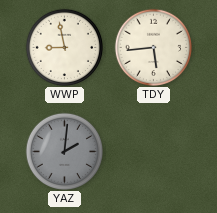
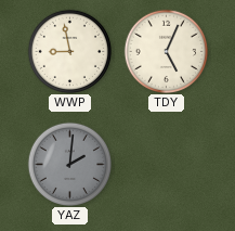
TDY: 5:44 -> 5:04 (166, 51)
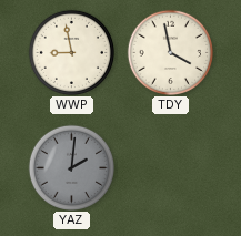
TDY: 5:04 -> 3:58 (170, 52)
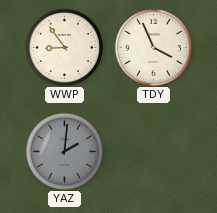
WWP: 8:58 -> 8:54 (64, 47)
TDY: 3:58 -> 3:56 (153, 47)
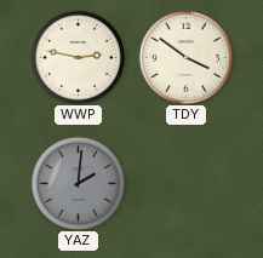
WWP: 8:54 -> 2:47 (78, 57)
TDY: 3:56 -> 3:51 (185, 57)
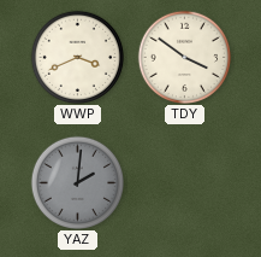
WWP: 2:47 -> 3:41 (77, 57)
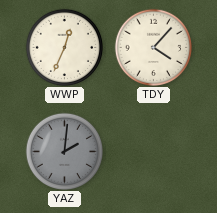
WWP: 3:41 -> 12:34 (64, 47)
TDY: 3:51 -> 4:07 (153, 47)
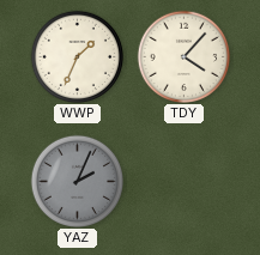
WWP: 12:34 -> 1:34 (77, 56)
YAZ: 2:01 -> 2:04 (77, 181)
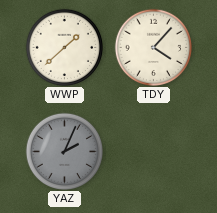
WWP: 1:34 -> 1:38 (64, 47)
